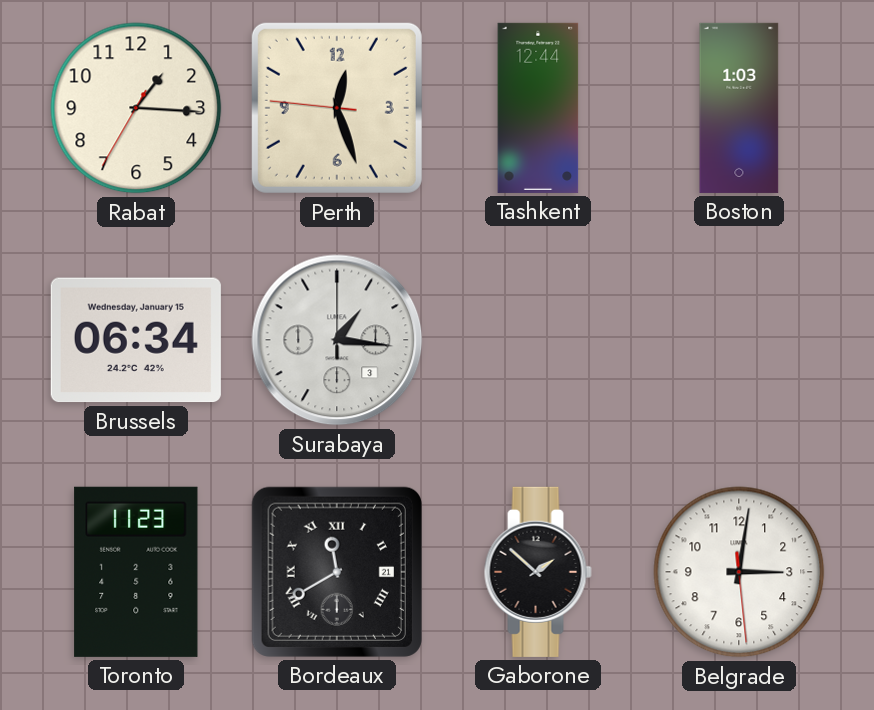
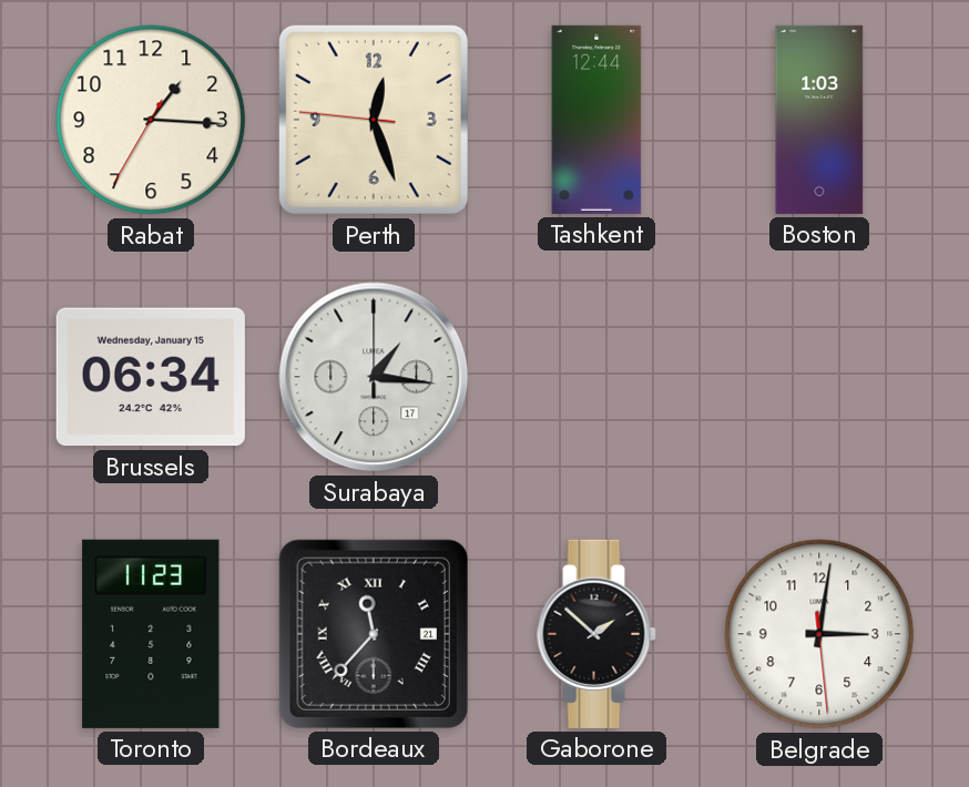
Surabaya date: 3 -> 17 (374, 377)
Bordeaux: 11:40 -> 11:37 (374, 634)
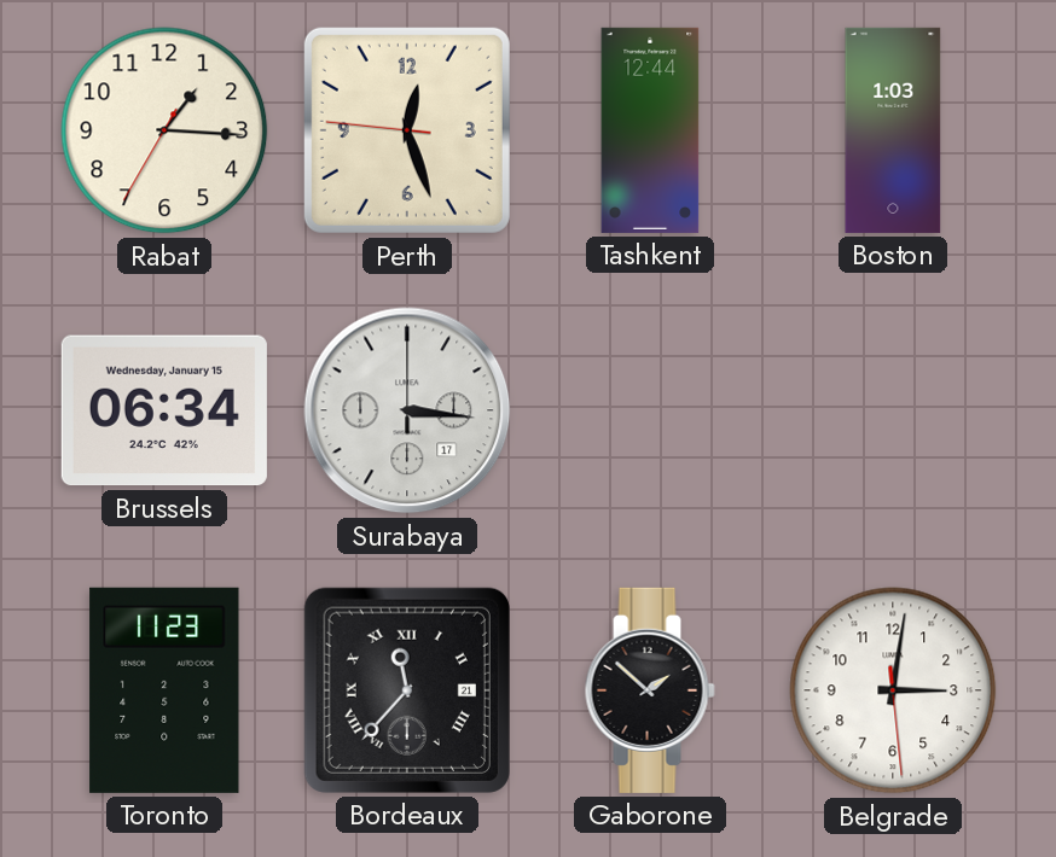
Surabaya: 1:16 -> 3:16 (407, 410)
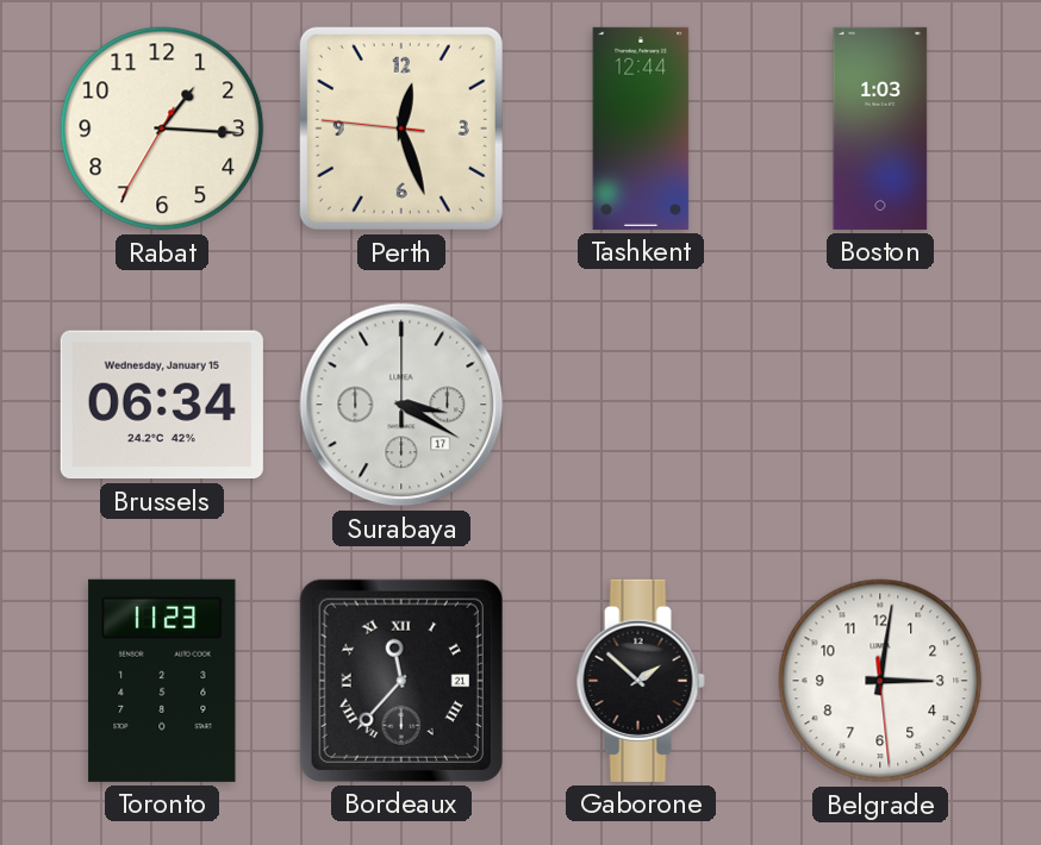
Surabaya: 3:16 -> 3:20 (401, 405)
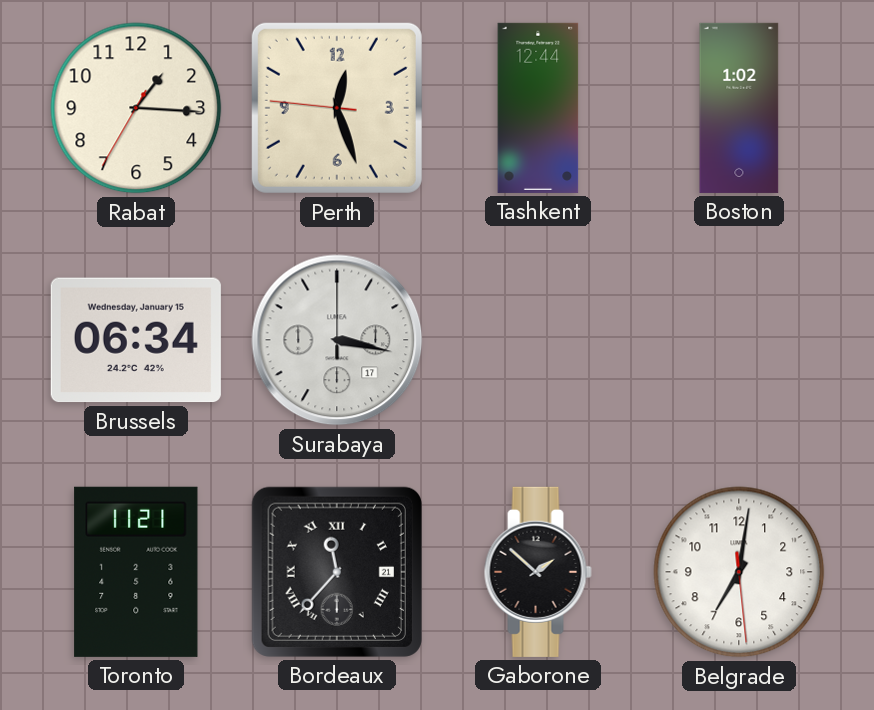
Boston: 1:03 -> 1:02 (739, 108)
Surabaya: 3:20 -> 3:17 (337, 340)
Toronto: 11:23 -> 11:21 (136, 572)
Belgrade: 3:01 -> 7:01 (739, 572)
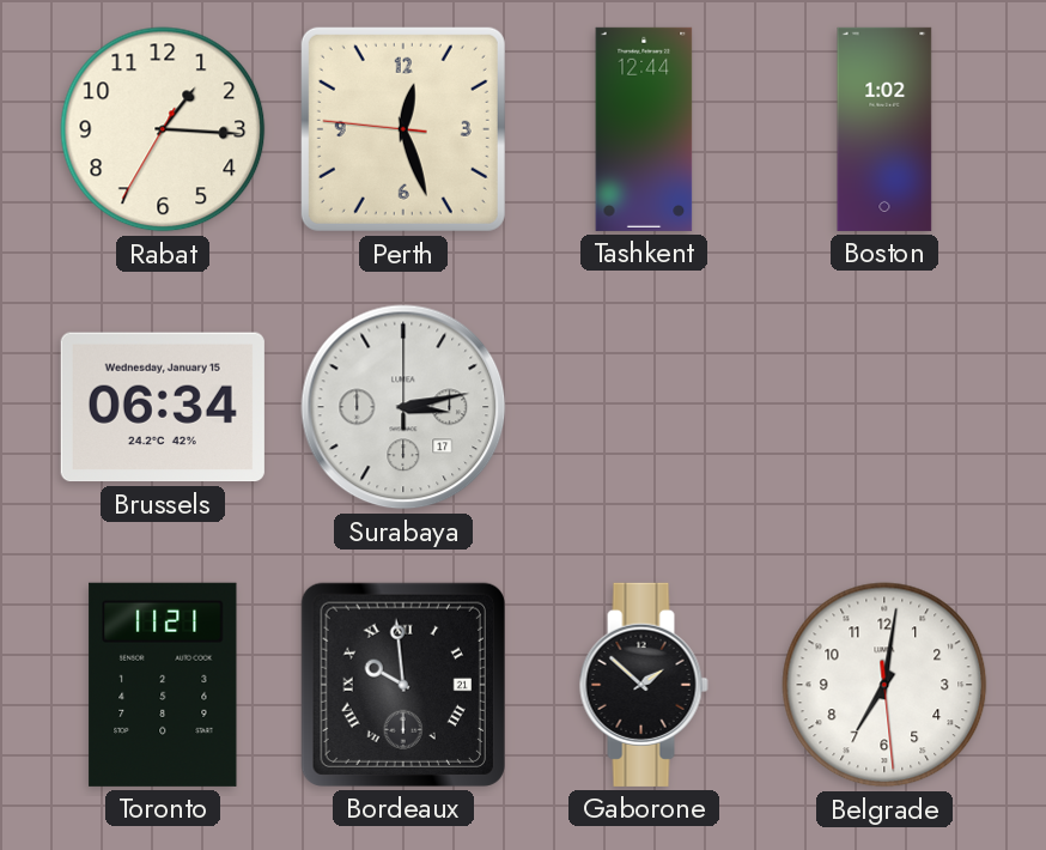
Surabaya: 3:17 -> 3:13 (403, 407)
Bordeaux: 11:37 -> 9:59 (403, 685)
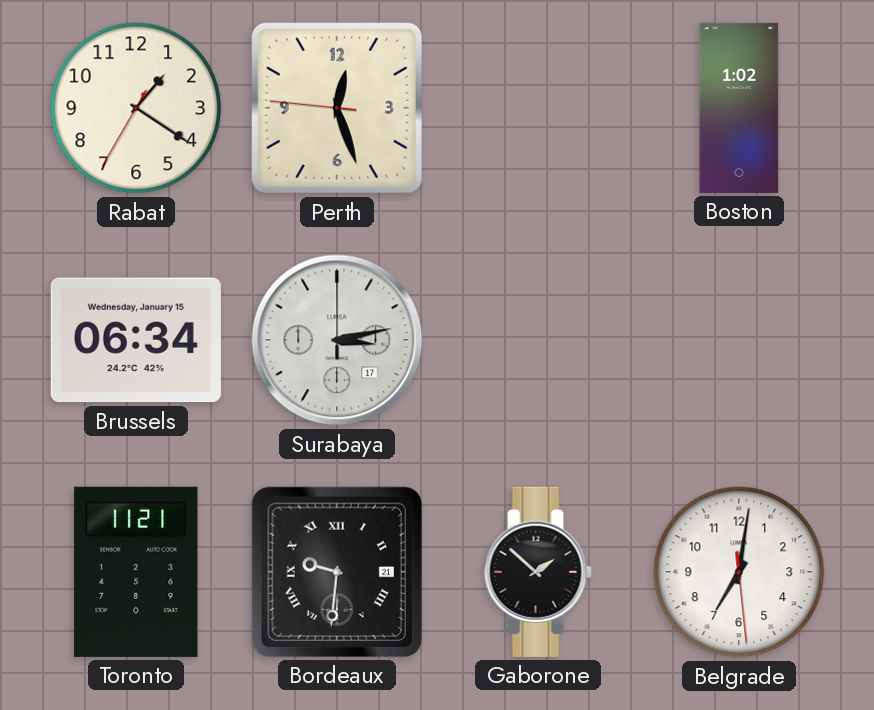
Rabat: 1:15 -> 1:20 (136, 108)
Tashkent: 12:44 -> none (644, 129)
Bordeaux: 9:59 -> 9:31 (337, 572)
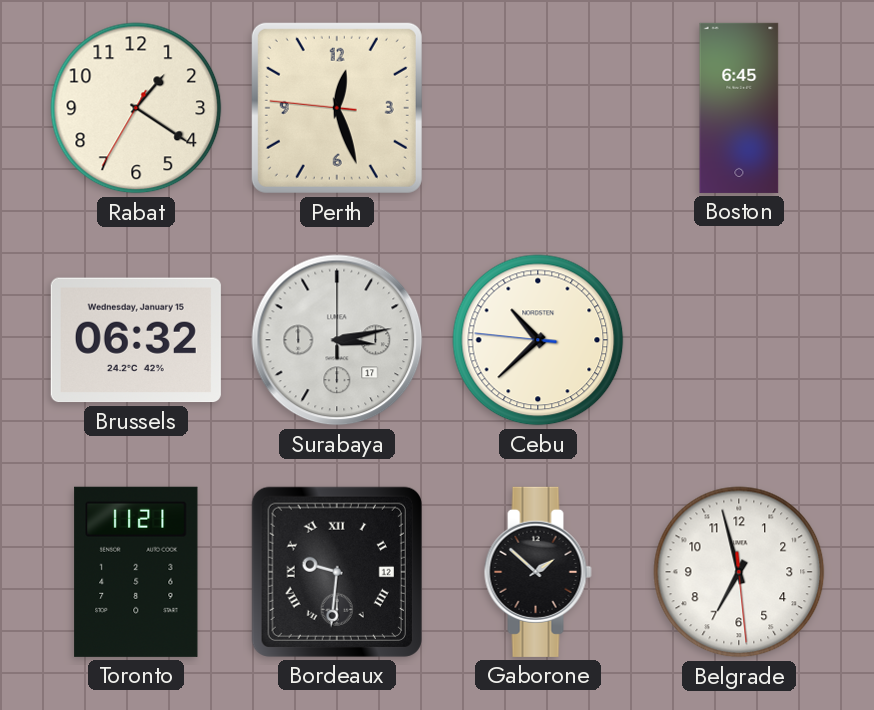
Boston: 1:02 -> 6:45 (739, 108)
Brussels: 06:34 -> 06:32 (136, 340)
Cebu: none -> 10:37 (538, 340)
Bordeaux date: 21 -> 12 (337, 572)
Belgrade: 7:01 -> 6:57 (739, 572)
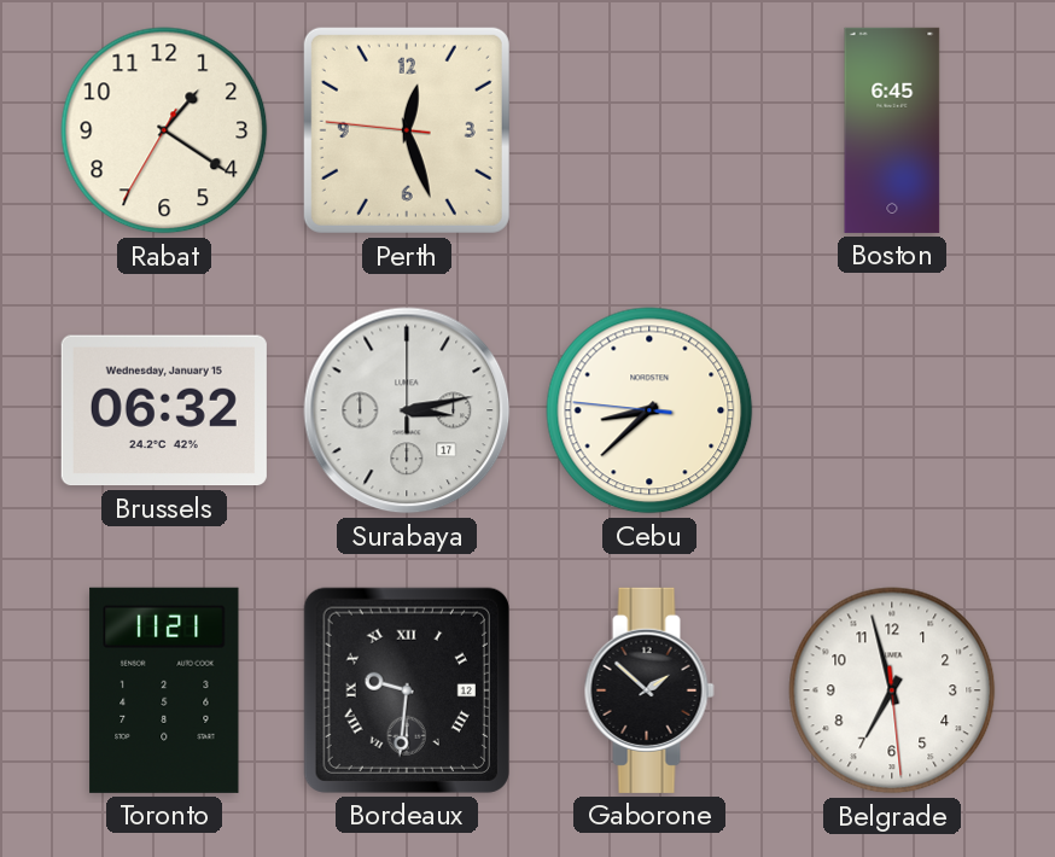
Cebu: 10:37 -> 8:37 (649, 410)
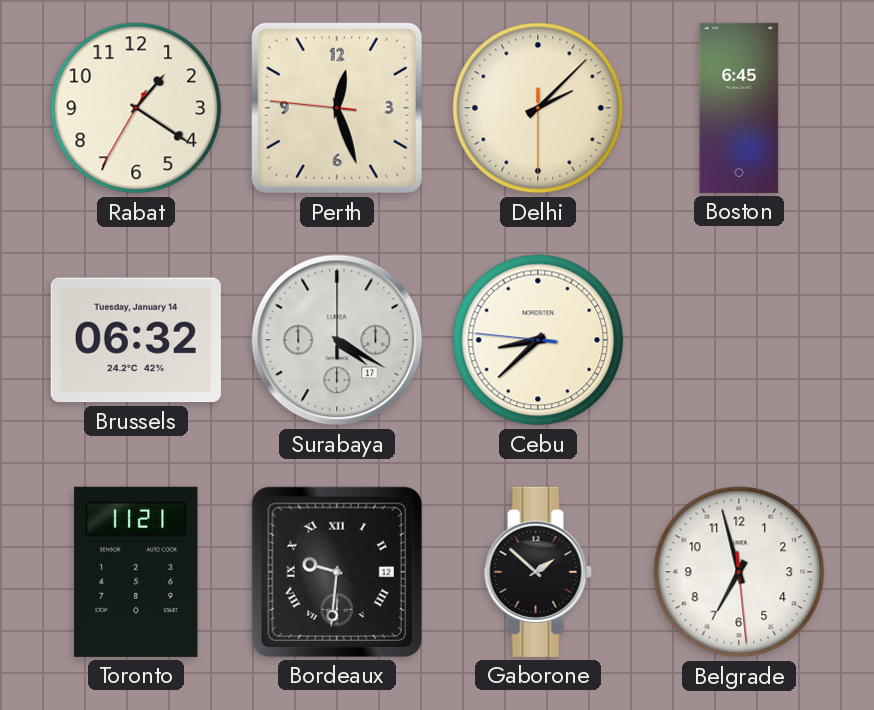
Delhi: none -> 2:07 (538, 108)
Brussels date: Wednesday, January 15 -> Tuesday, January 14 (136, 340)
Surabaya: 3:13 -> 4:20 (337, 340)
